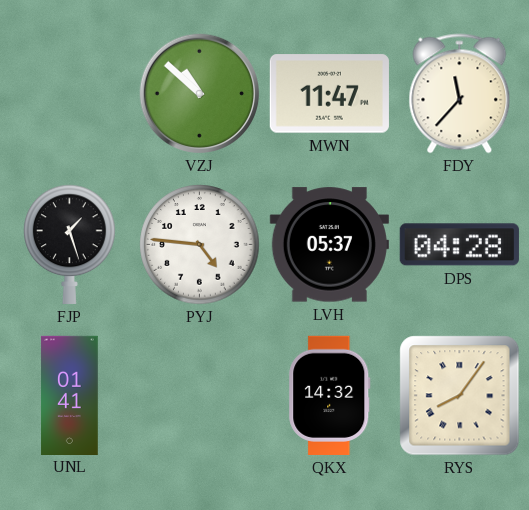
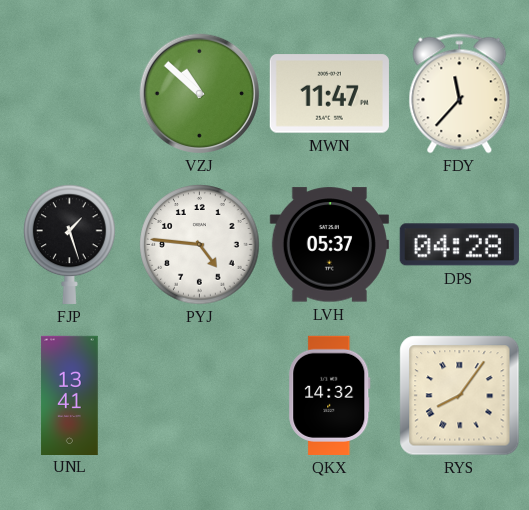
UNL: 01:41 -> 13:41 (70, 395)
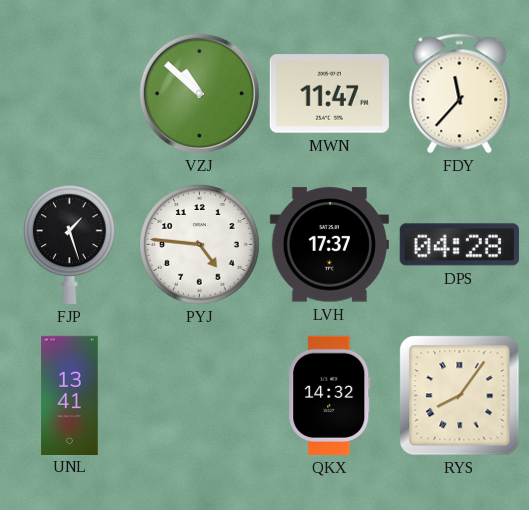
LVH: 05:37 -> 17:37 (329, 245)
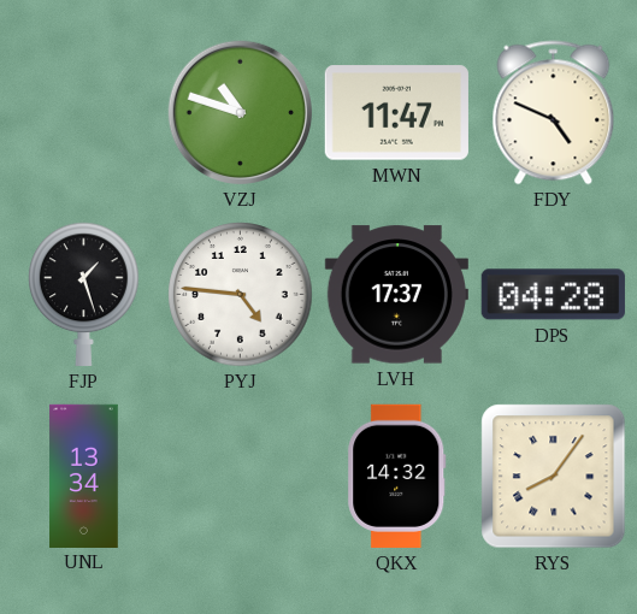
VZJ: 10:52 -> 10:48 (241, 113)
FDY: 11:37 -> 4:49 (554, 113)
UNL: 13:41 -> 13:34 (84, 476)
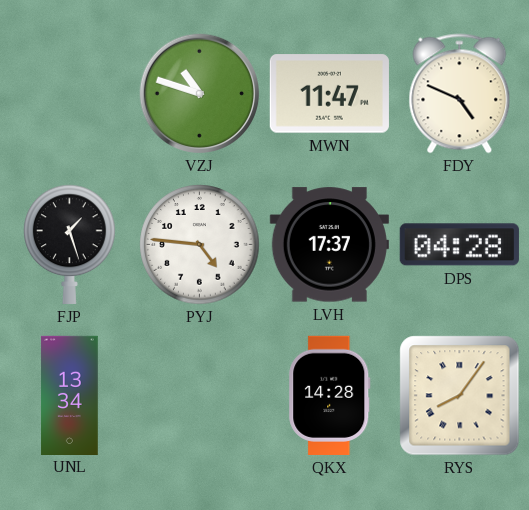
QKX: 14:32 -> 14:28 (330, 395)
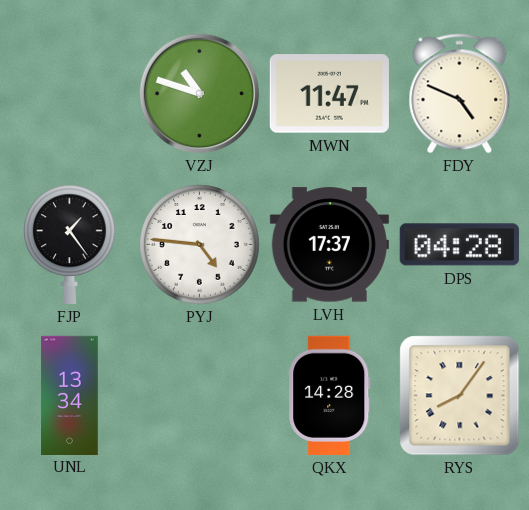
FJP: 1:27 -> 1:24 (70, 244)
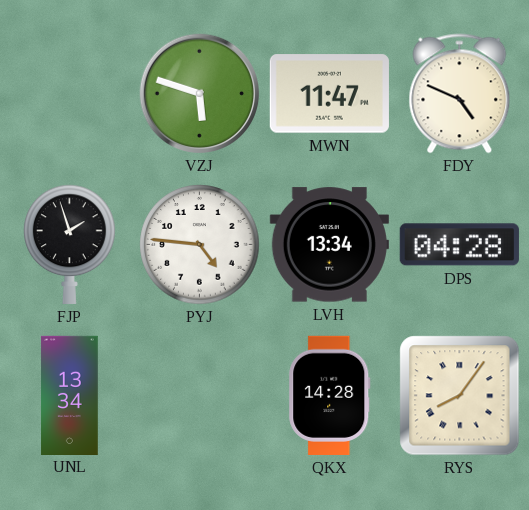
VZJ: 10:48 -> 5:48 (200, 94)
FJP: 1:24 -> 1:57 (70, 244)
LVH: 17:37 -> 13:34 (329, 245)
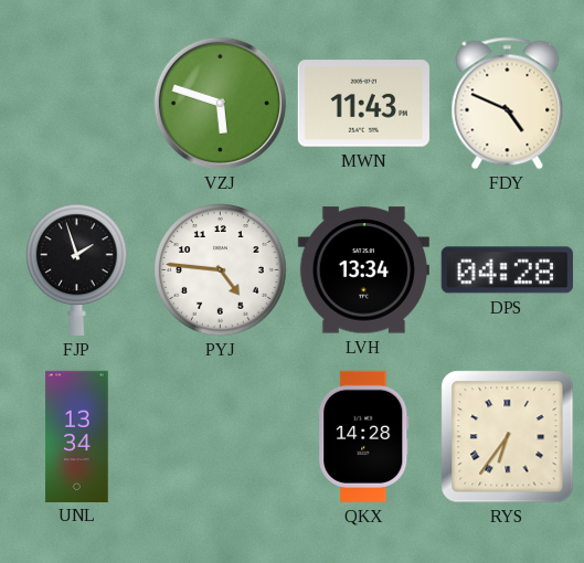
MWN: 11:47 -> 11:43 (363, 104)
RYS: 8:06 -> 6:36 (508, 437)
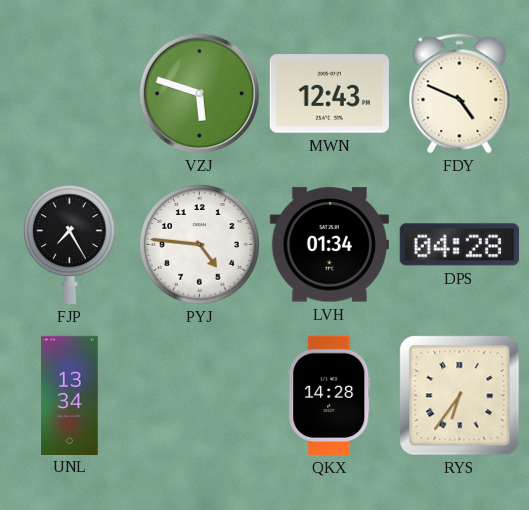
MWN: 11:43 -> 12:43 (329, 94)
FJP: 1:57 -> 7:25 (70, 244)
LVH: 13:34 -> 01:34 (329, 245)
